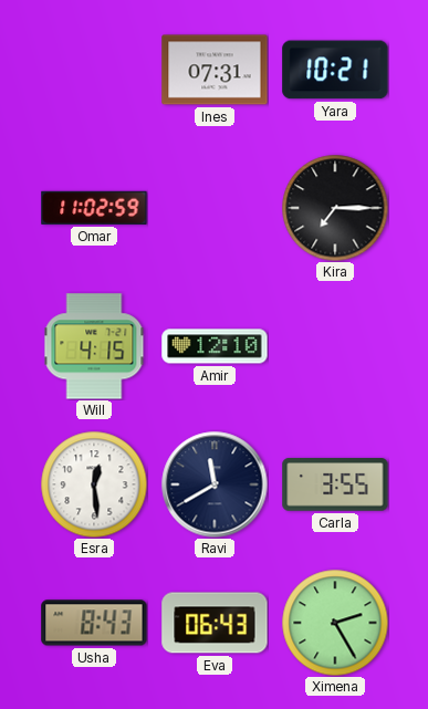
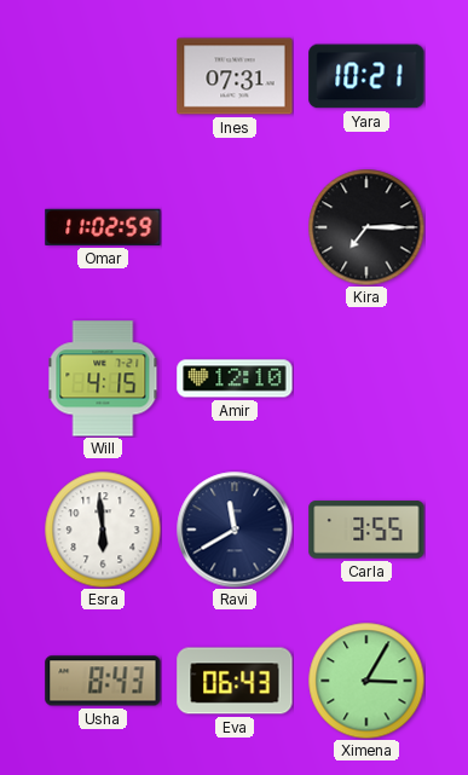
Esra: 12:29 -> 5:59 (103, 530)
Ximena: 2:25 -> 3:05 (366, 681)
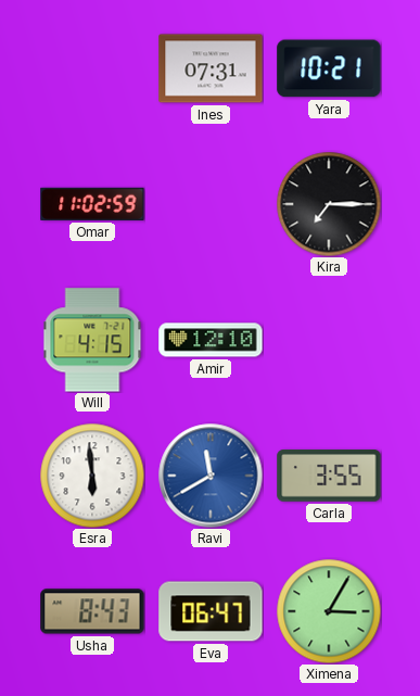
Ravi dial: navy -> blue (211, 476)
Eva: 06:43 -> 06:47 (211, 611)
